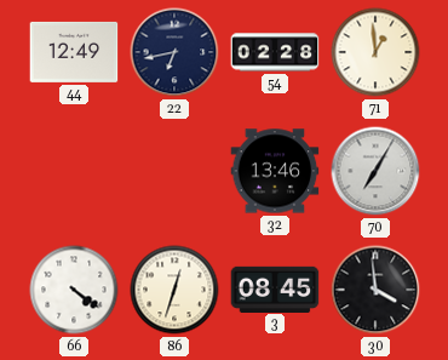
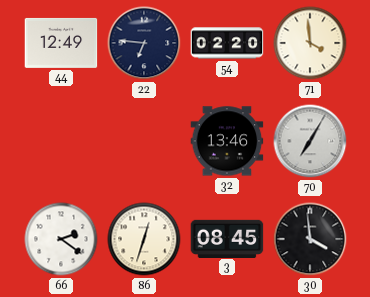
22: 6:43 -> 6:46 (144, 43)
54: 02:28 -> 02:20 (227, 43)
71: 12:59 -> 3:59 (310, 43)
66: 4:21 -> 2:21 (61, 239)
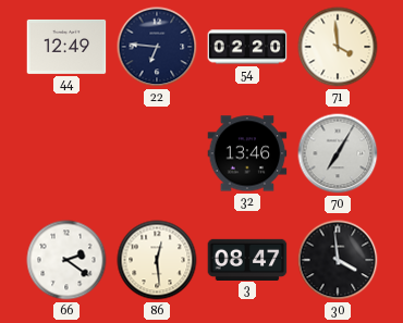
86: 12:33 -> 12:29 (157, 260)
3: 08:45 -> 08:47 (247, 259)
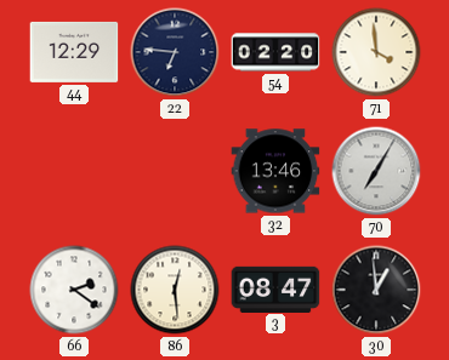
44: 12:49 -> 12:29 (74, 52)
30: 3:59 -> 12:59 (376, 290)
